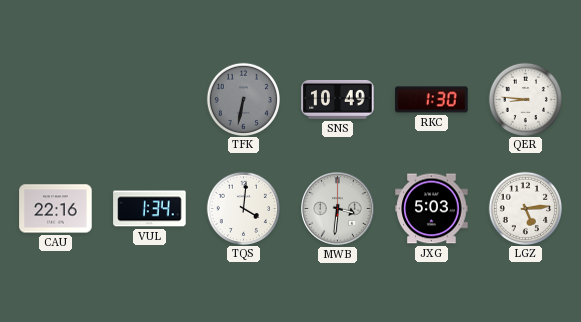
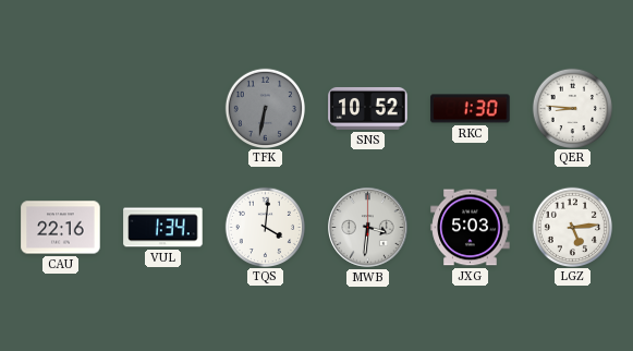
SNS: 10:49 -> 10:52 (368, 108)
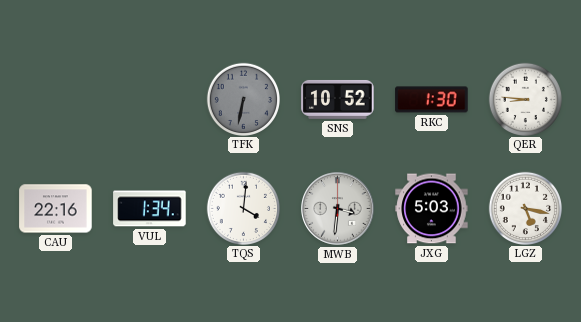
LGZ: 5:14 -> 5:17 (525, 208)
